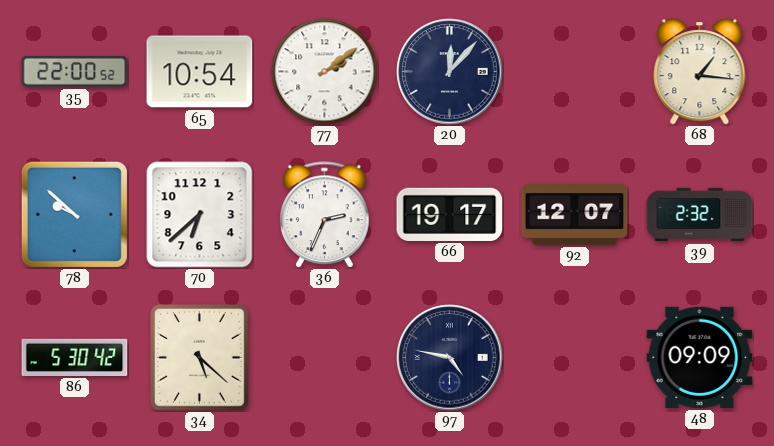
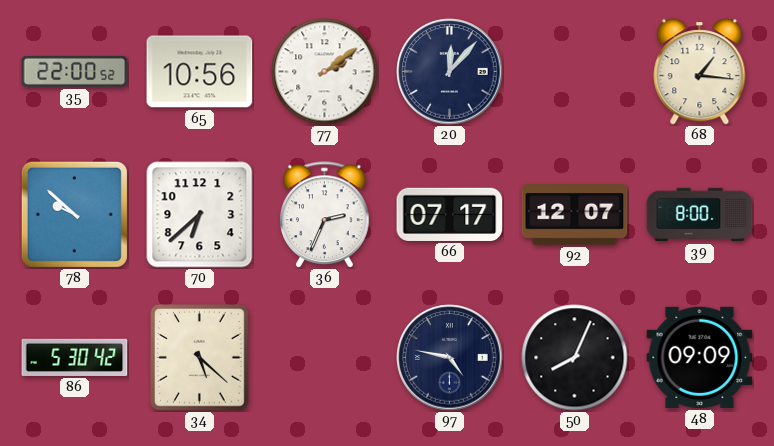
65: 10:54 -> 10:56 (200, 72)
66: 19:17 -> 07:17 (450, 214)
39: 2:32 -> 8:00 (700, 215)
50: none -> 8:04 (575, 358)
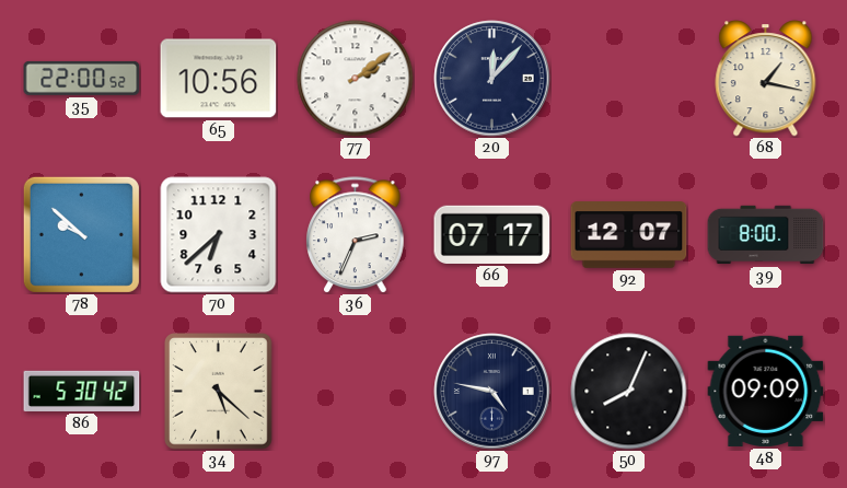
68: 1:16 -> 1:17 (766, 79)
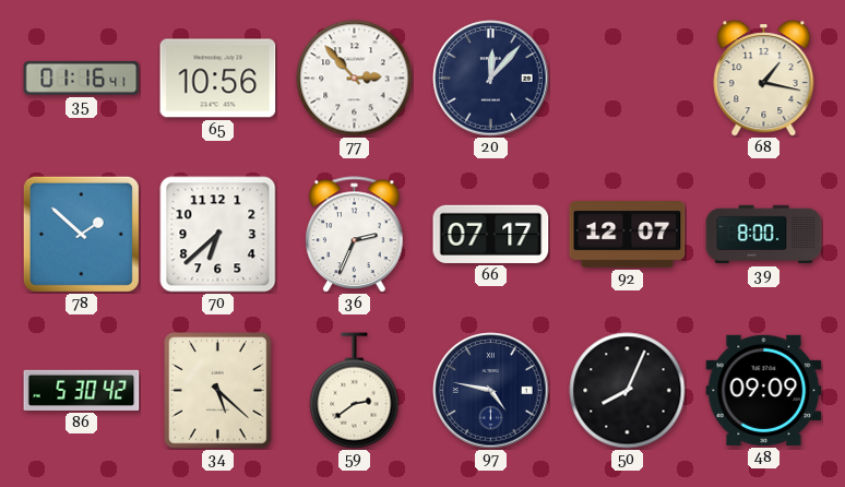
35: 22:00 -> 01:16 (82, 78)
77: 2:09 -> 2:53 (355, 79)
78: 9:52 -> 1:52 (81, 234)
59: none -> 2:39 (355, 391)
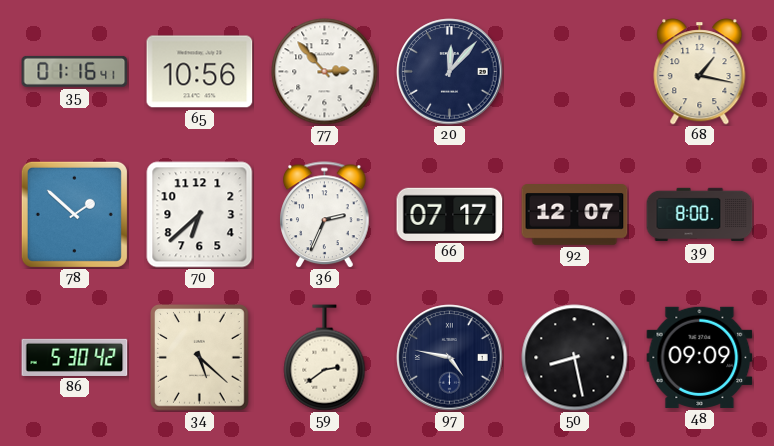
50: 8:04 -> 8:28 (575, 358)
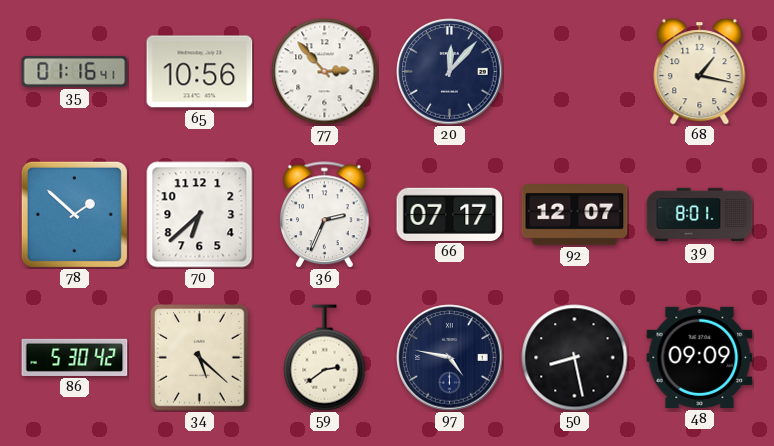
39: 8:00 -> 8:01 (700, 215)
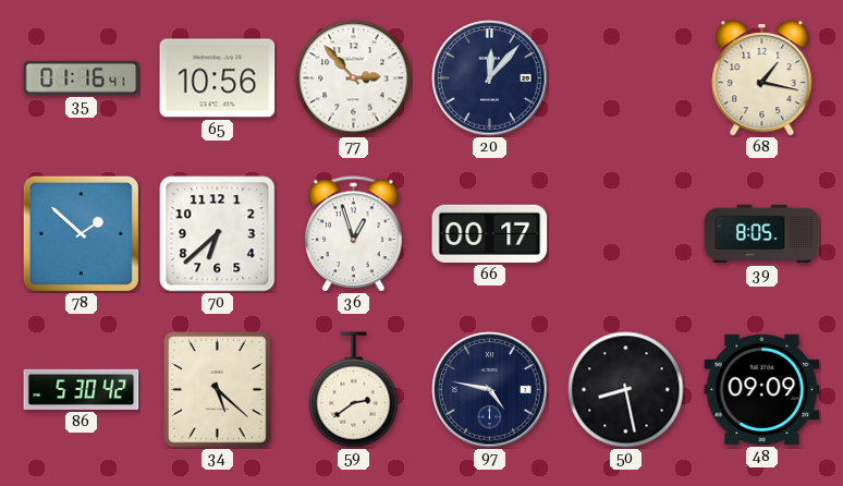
36: 2:34 -> 12:57 (354, 234)
66: 07:17 -> 00:17 (490, 233)
92: 12:07 -> none (575, 215)
39: 8:01 -> 8:05 (762, 234)
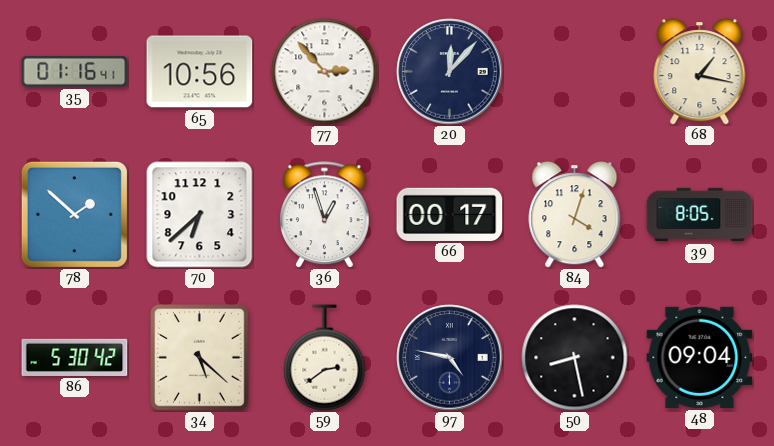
84: none -> 4:03 (575, 215)
48: 09:09 -> 09:04 (700, 357)
